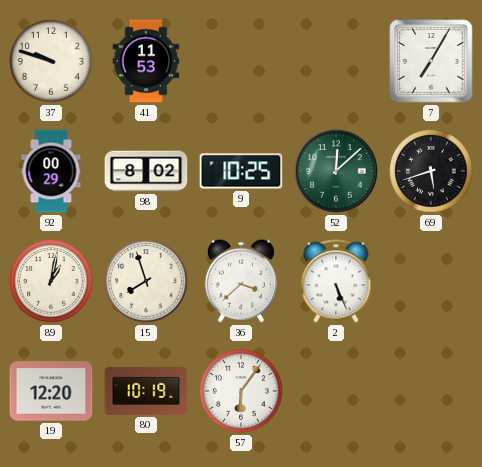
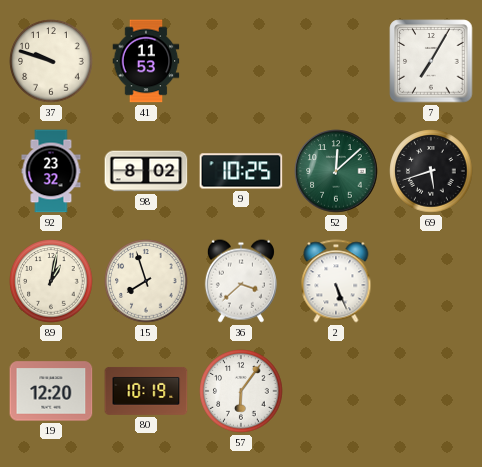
92: 00:29 -> 23:32 (51, 171)
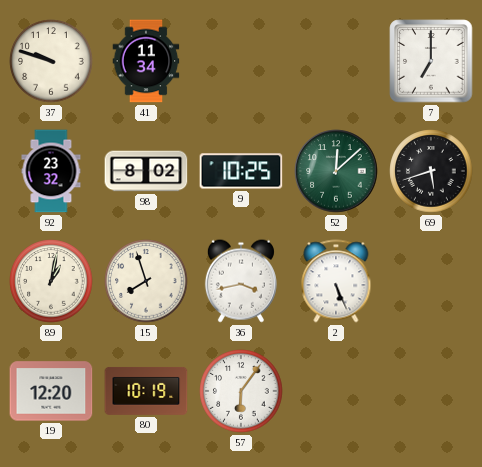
41: 11:53 -> 11:34 (146, 61)
7: 7:05 -> 7:00 (431, 61)
36: 3:38 -> 3:43 (241, 281)
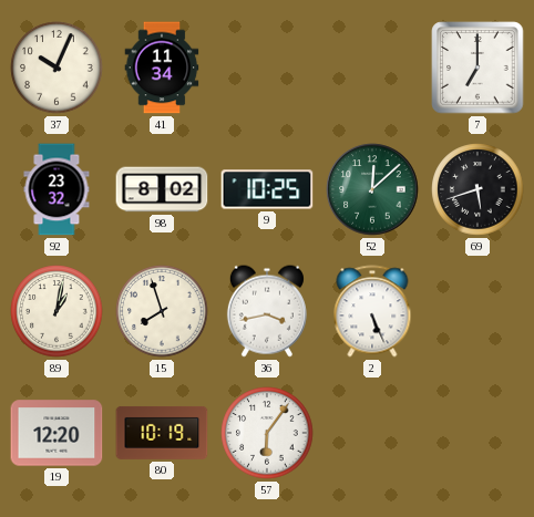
37: 9:48 -> 10:04 (57, 68)
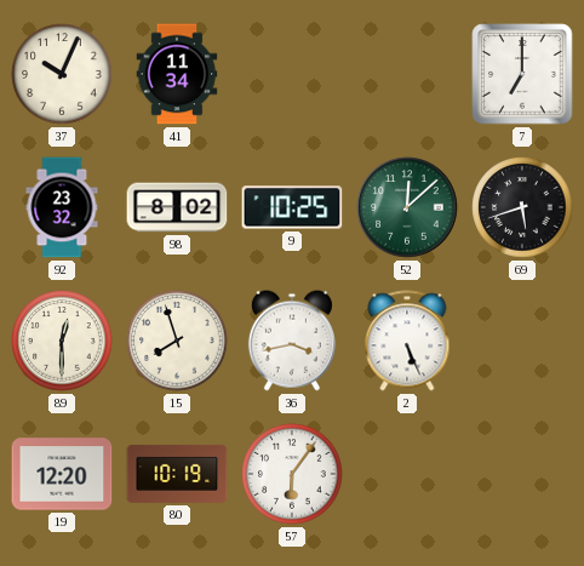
89: 1:02 -> 12:30 (62, 341)
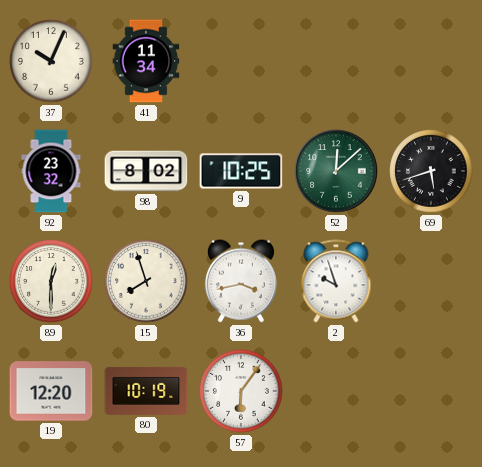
7: 7:00 -> none (522, 74)
2: 5:26 -> 9:57 (336, 281)
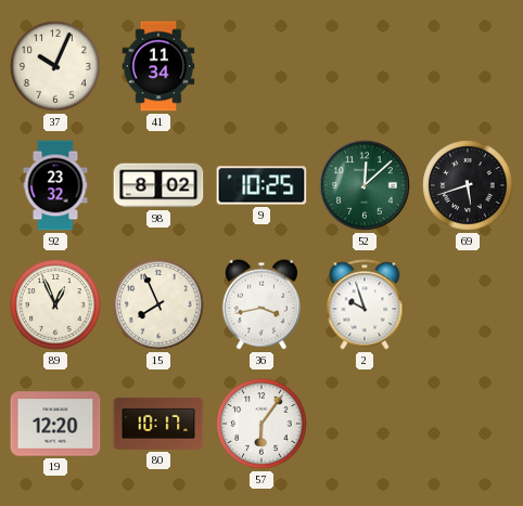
89: 12:30 -> 12:56 (55, 304)
15: 7:57 -> 7:56 (158, 304)
80: 10:19 -> 10:17 (158, 424)
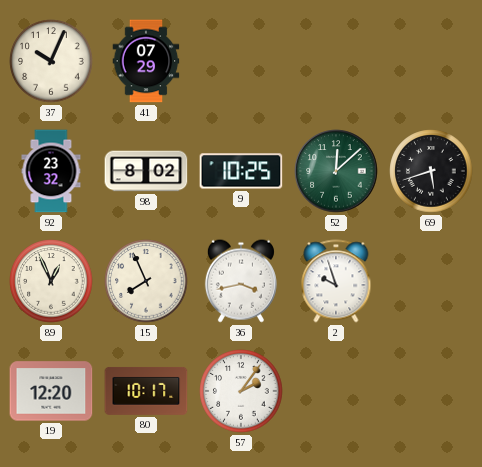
41: 11:34 -> 07:29 (146, 61)
57: 6:06 -> 2:06 (241, 391)
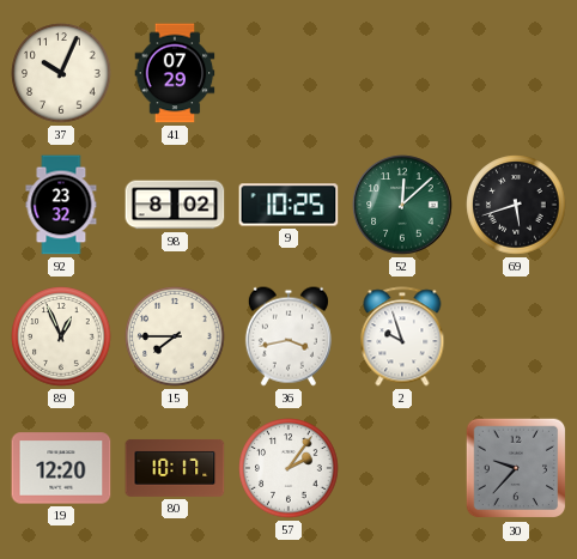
15: 7:56 -> 7:45 (175, 336)
30: none -> 9:37 (516, 468)
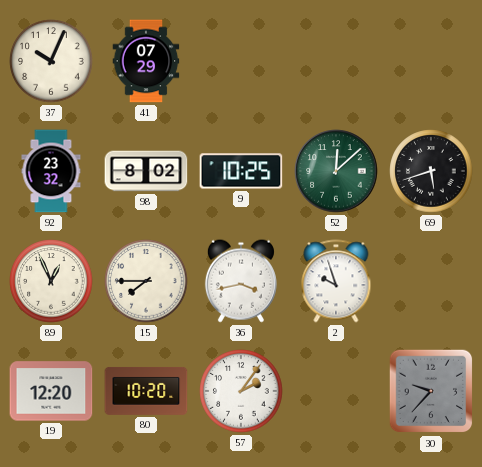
80: 10:17 -> 10:20 (146, 391)
